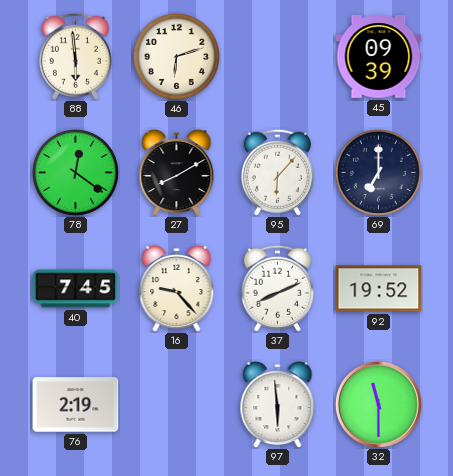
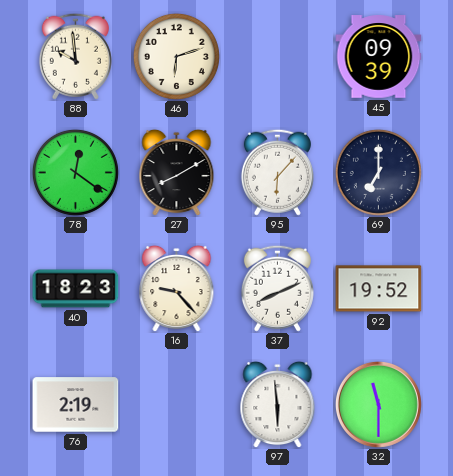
88: 5:59 -> 9:59 (75, 56)
40: 7:45 -> 18:23 (76, 289)
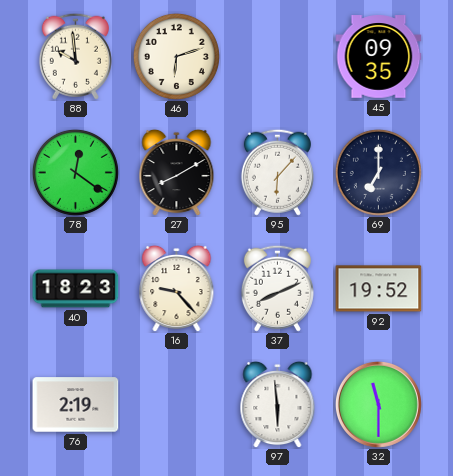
45: 09:39 -> 09:35 (379, 57)
